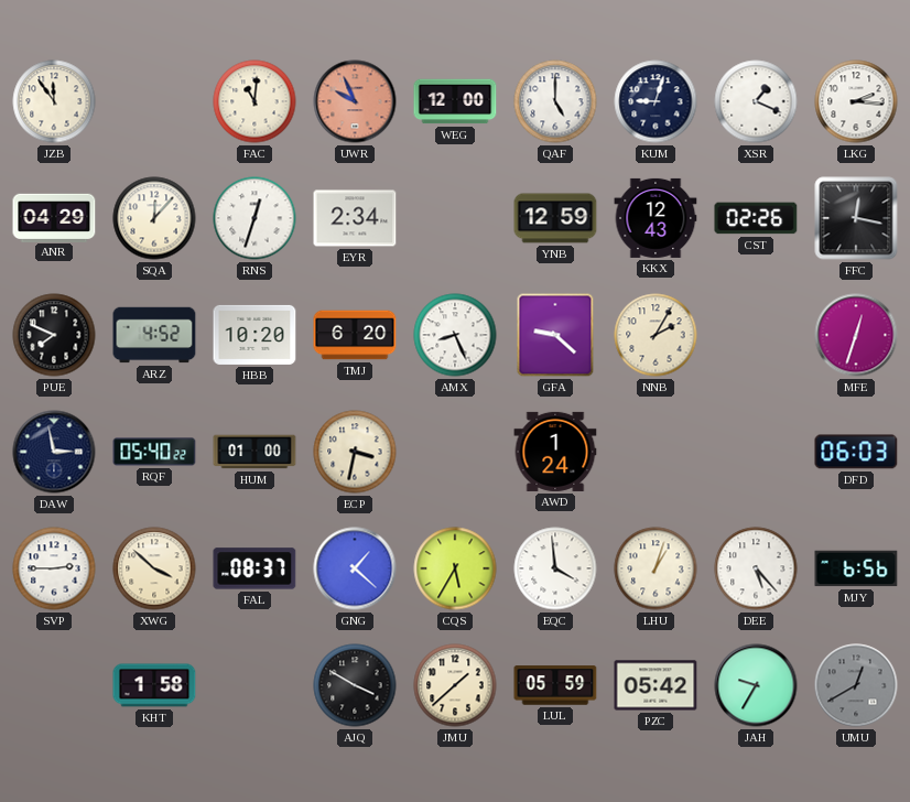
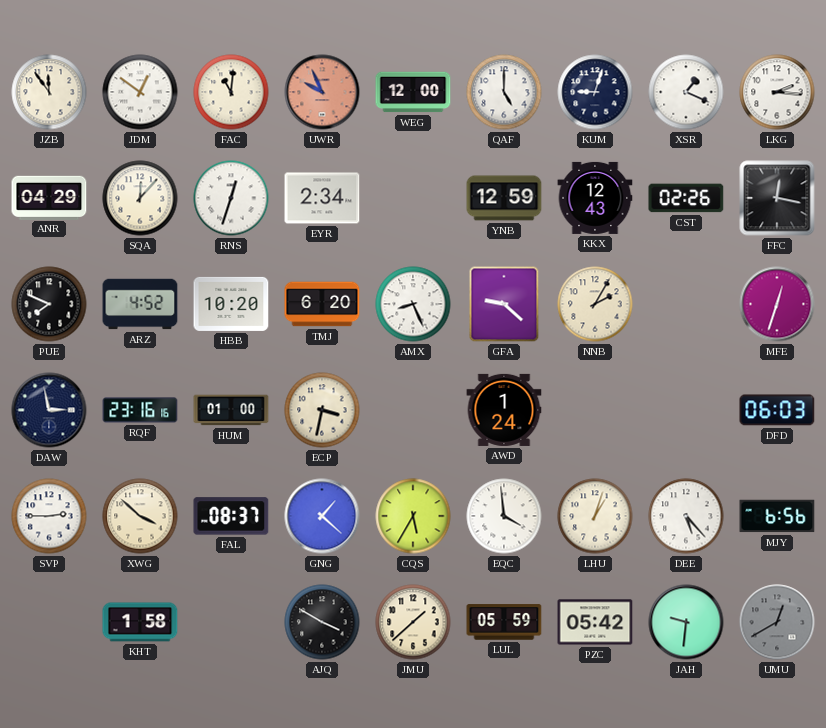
JDM: none -> 12:51 (140, 92)
RQF: 05:40 -> 23:16 (140, 410)
JAH: 9:35 -> 9:31 (686, 622)
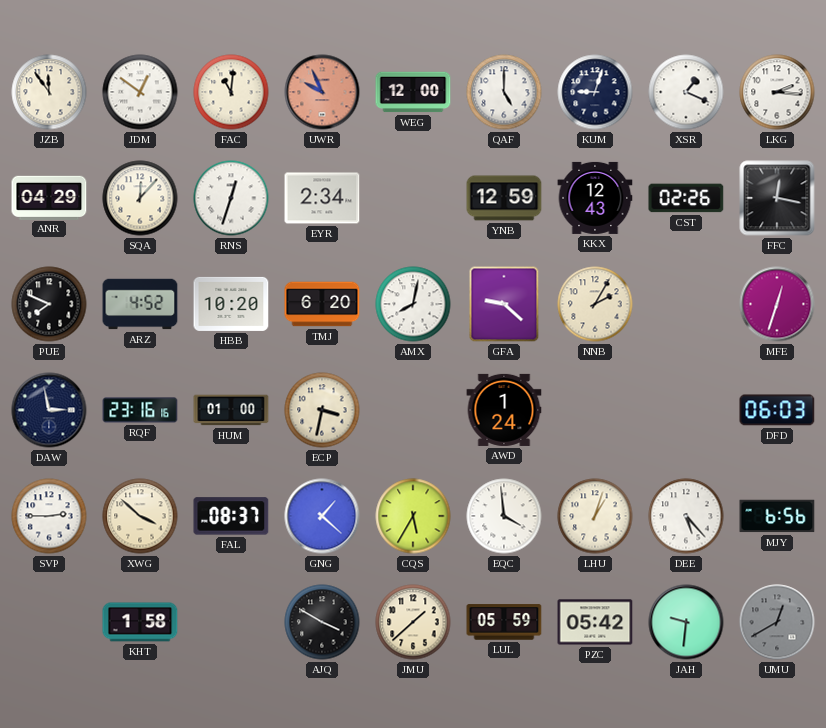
AMX: 8:26 -> 8:02 (413, 304)
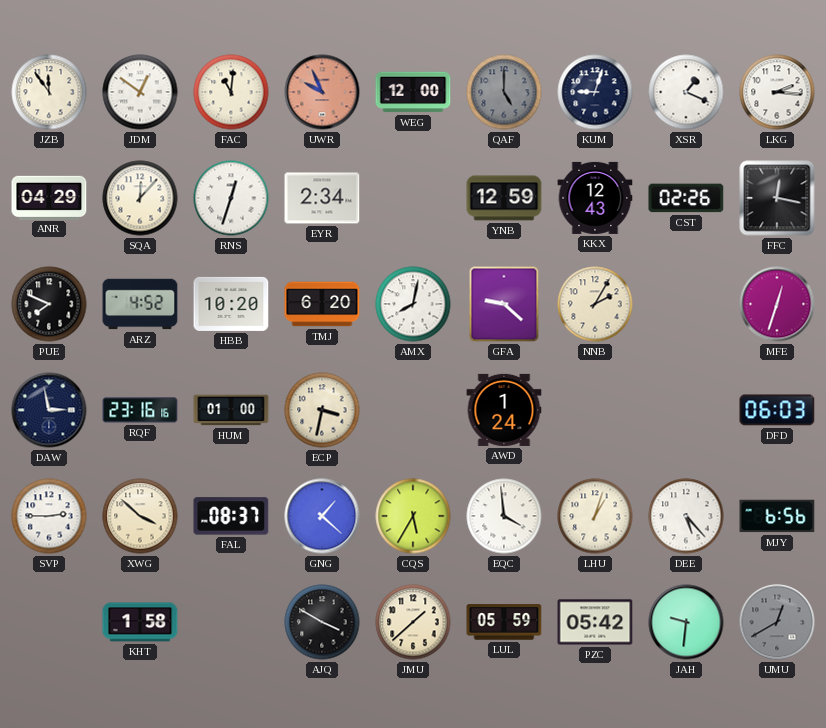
QAF dial: white -> grey (504, 92)
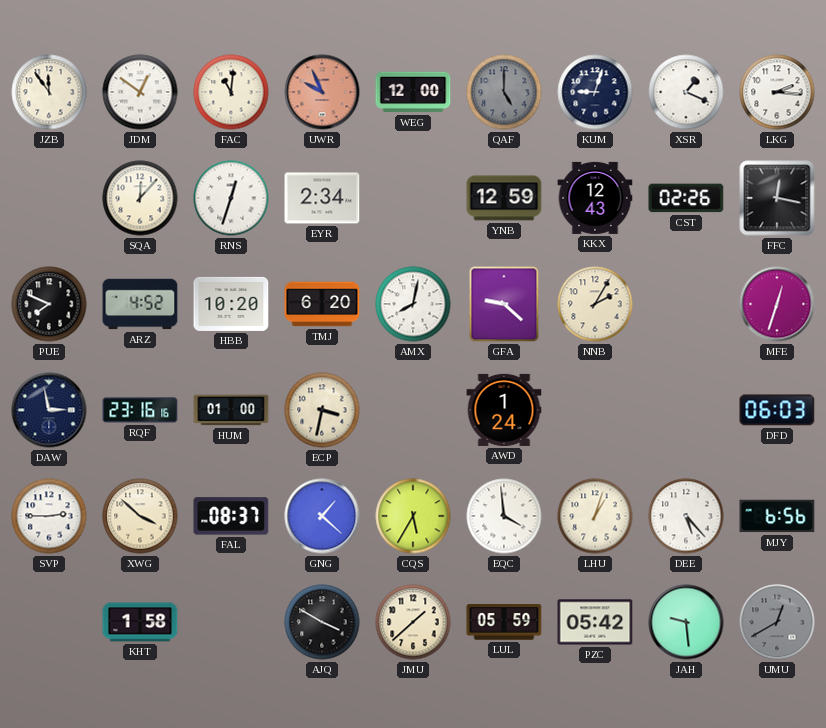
ANR: 04:29 -> none (49, 197)
JAH: 9:31 -> 9:29 (686, 622)
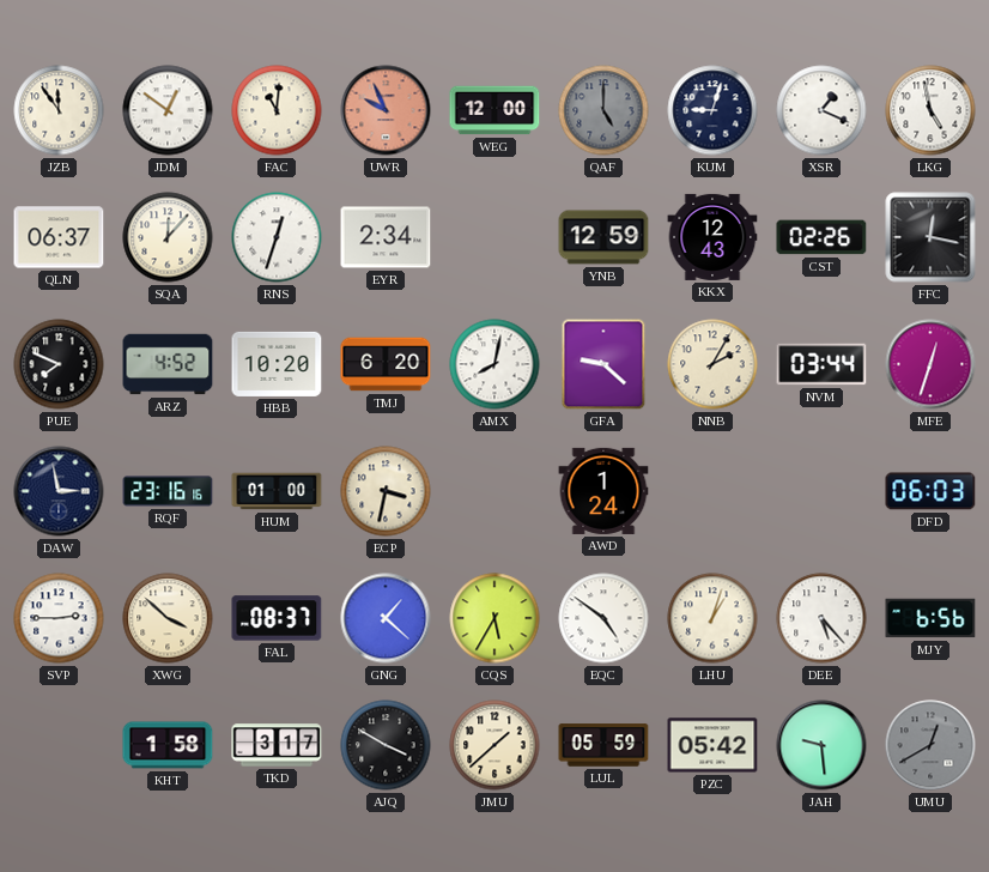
LKG: 2:16 -> 4:58 (930, 110)
QLN: none -> 06:37 (59, 237)
NVM: none -> 03:44 (821, 364)
EQC: 3:59 -> 4:51 (603, 618)
TKD: none -> 3:17 (277, 745)
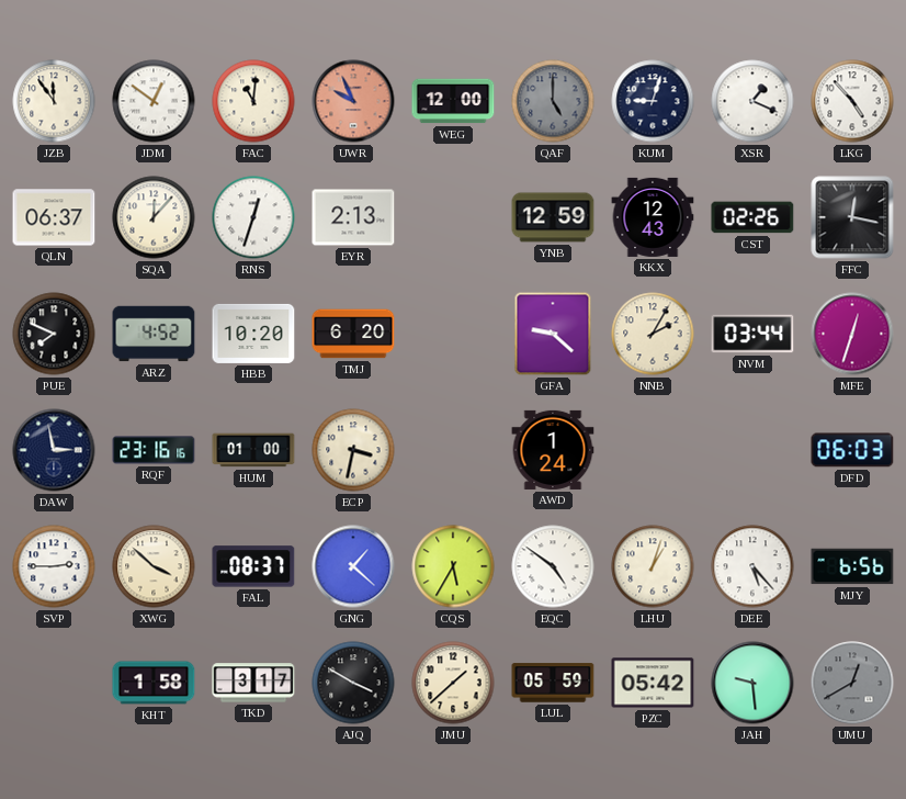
LKG: 4:58 -> 4:53 (852, 101)
EYR: 2:34 -> 2:13 (353, 217)
AMX: 8:02 -> none (494, 364)
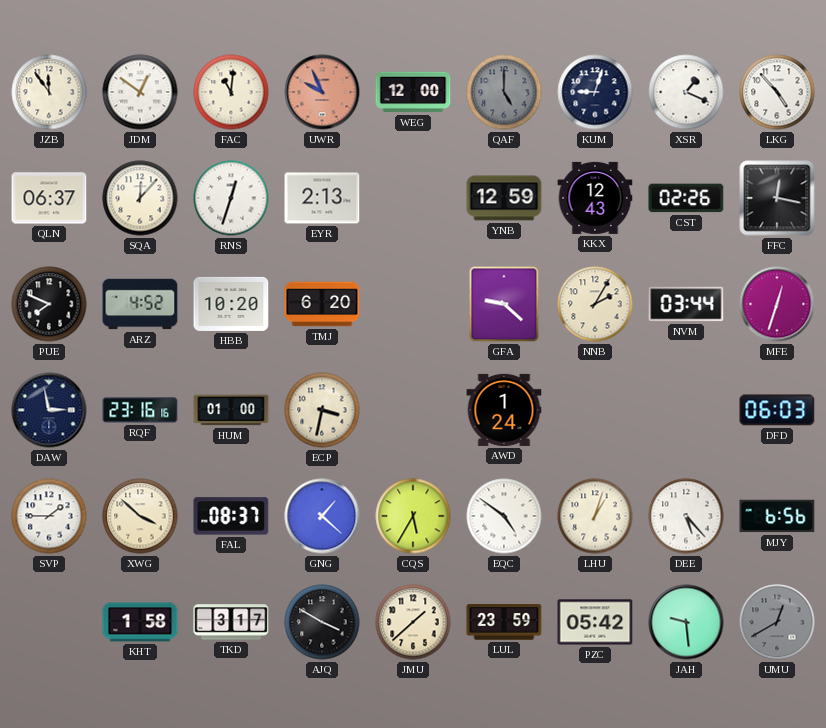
SVP: 2:45 -> 1:45 (49, 516)
LUL: 05:59 -> 23:59 (504, 622)
